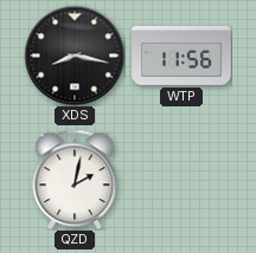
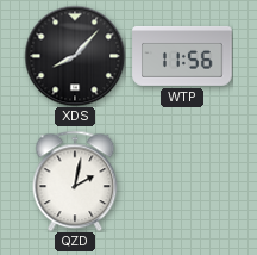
XDS: 8:17 -> 8:07 (75, 56)
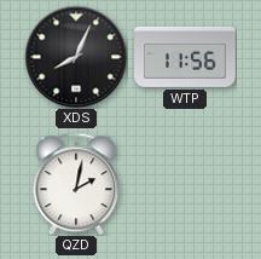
XDS: 8:07 -> 8:04 (76, 57)
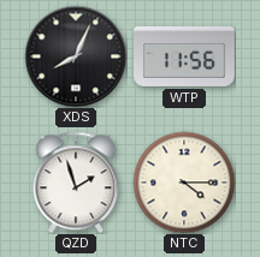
QZD: 2:02 -> 1:57 (76, 183)
NTC: none -> 4:15 (184, 183)
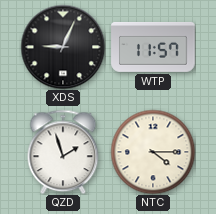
XDS: 8:04 -> 9:04 (63, 47)
WTP: 11:56 -> 11:57 (153, 47)
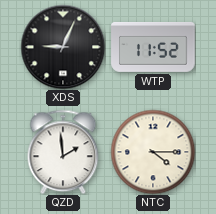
WTP: 11:57 -> 11:52 (153, 47)
QZD: 1:57 -> 1:59 (63, 152)
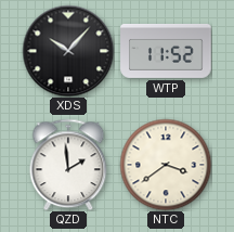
XDS: 9:04 -> 10:07 (68, 51)
NTC: 4:15 -> 3:39 (166, 165)
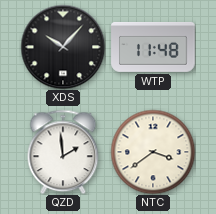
WTP: 11:52 -> 11:48 (153, 47)
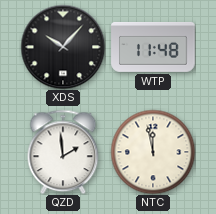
NTC: 3:39 -> 11:58 (153, 152)
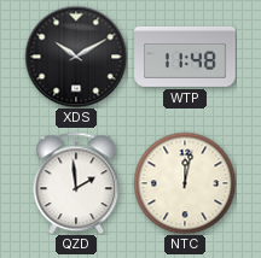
XDS: 10:07 -> 10:10 (76, 57)
NTC: 11:58 -> 12:02 (185, 183)
